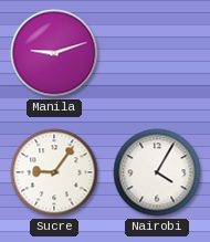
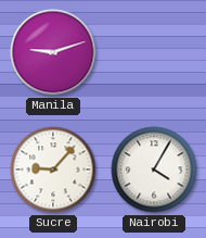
Sucre: 9:06 -> 9:07 (53, 170)
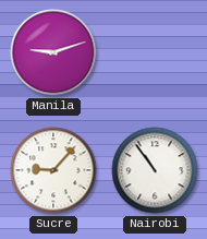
Nairobi: 4:05 -> 10:54 (155, 170)
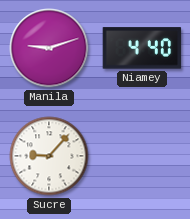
Niamey: none -> 4:40 (142, 48)
Nairobi: 10:54 -> none (155, 170)
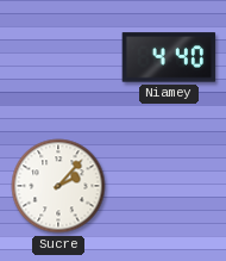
Manila: 9:12 -> none (49, 48)
Sucre: 9:07 -> 2:07 (58, 186)
